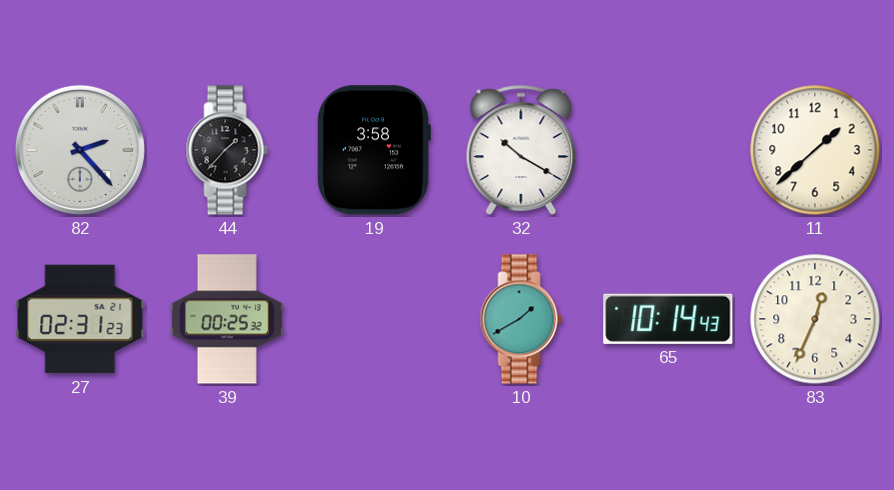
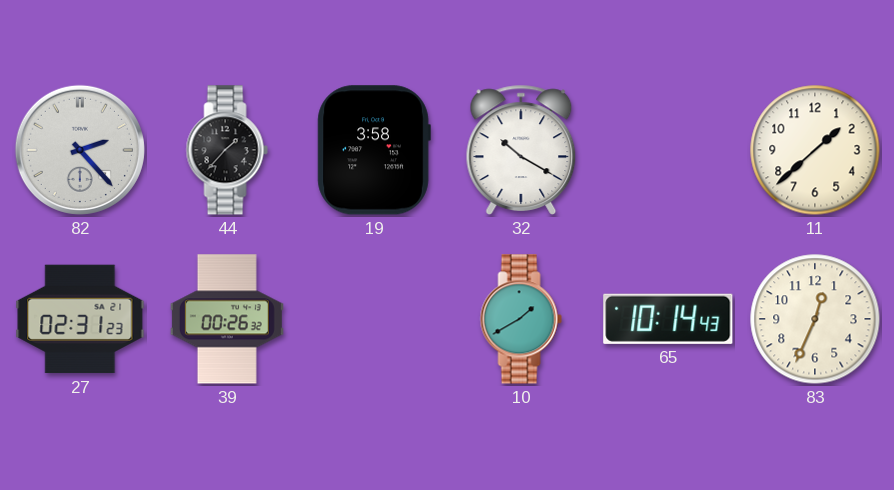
39: 00:25 -> 00:26 (227, 319)
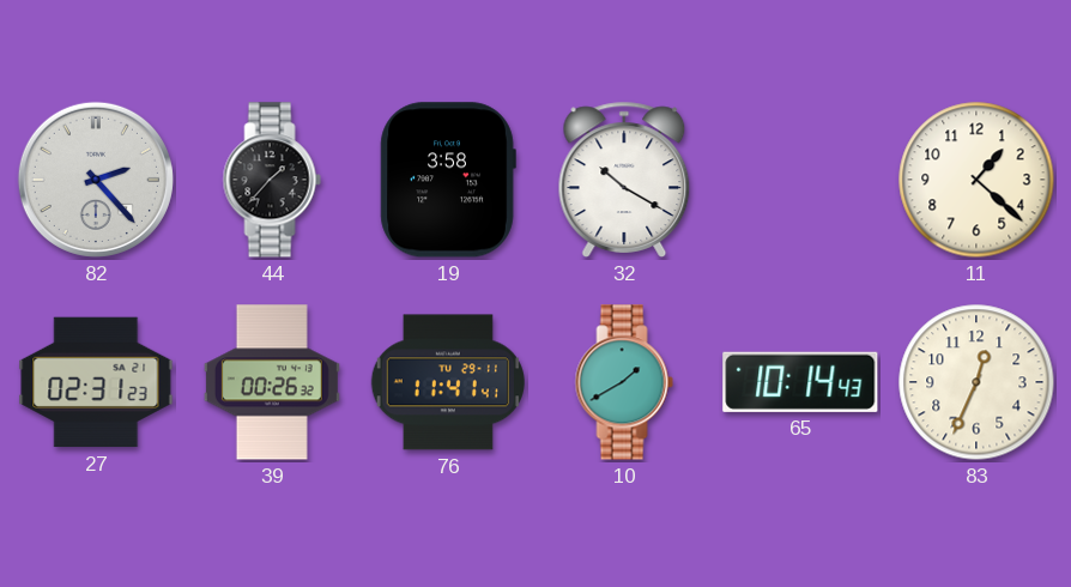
11: 1:38 -> 1:22 (976, 180)
76: none -> 11:41 (448, 382)
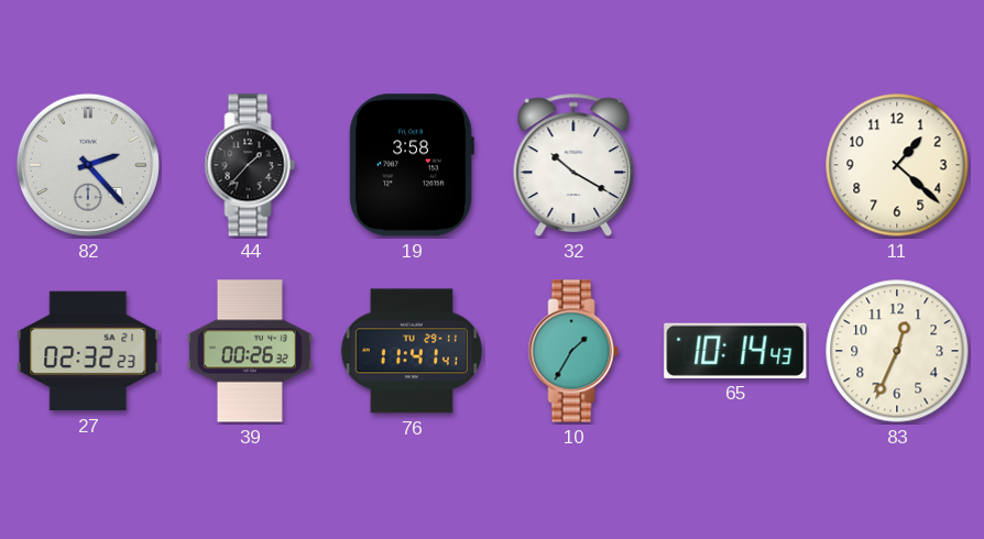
27: 02:31 -> 02:32 (88, 351)
10: 1:40 -> 1:35 (573, 351)
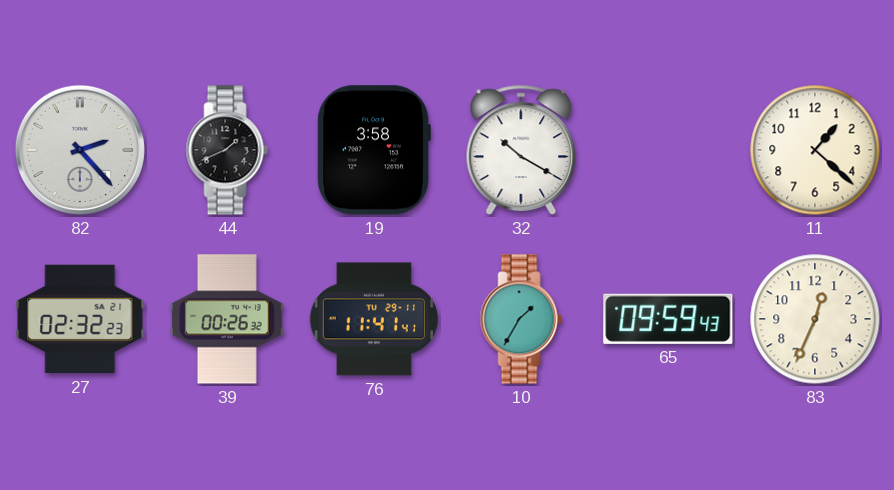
44: 1:37 -> 1:41 (227, 150)
65: 10:14 -> 09:59 (668, 319)
